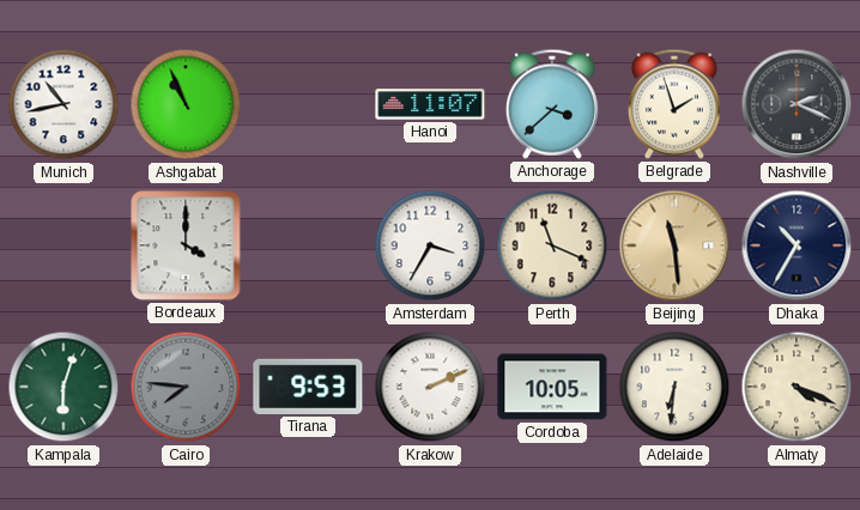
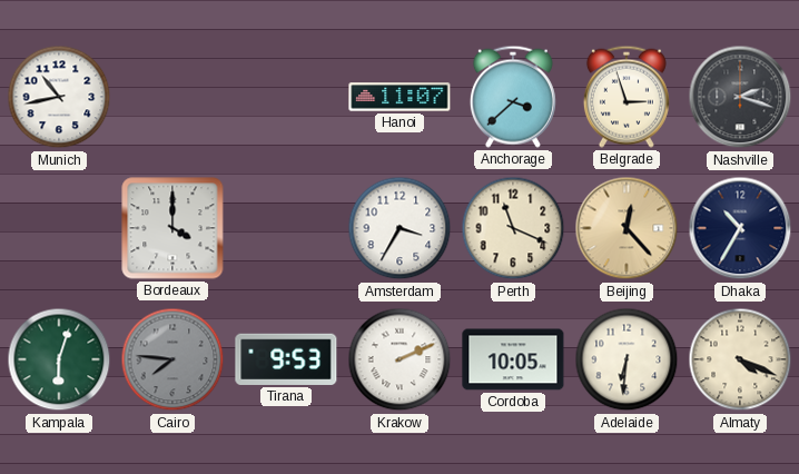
Ashgabat: 10:56 -> none (186, 104)
Belgrade: 1:57 -> 2:57 (627, 97)
Nashville: 2:19 -> 2:18 (740, 97)
Beijing: 11:29 -> 12:23 (627, 228)
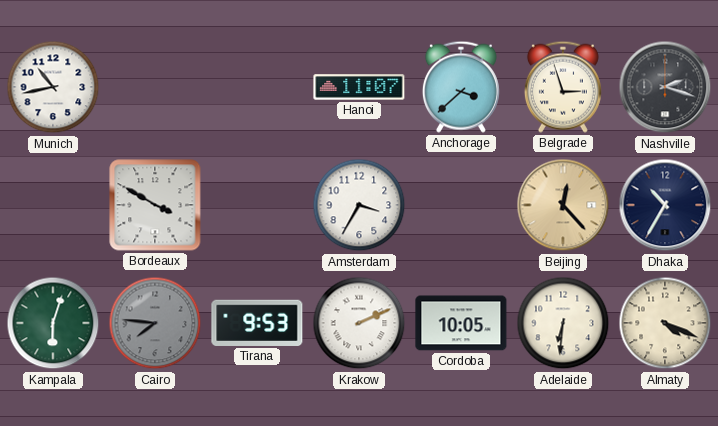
Bordeaux: 4:00 -> 3:50 (155, 205)
Perth: 11:19 -> none (513, 228)
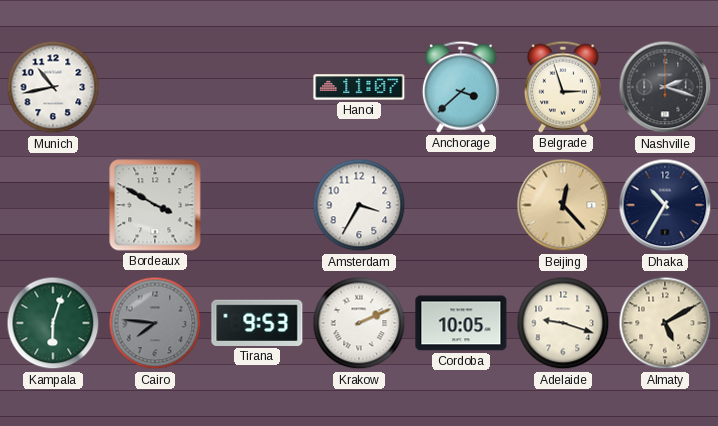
Adelaide: 6:31 -> 9:18 (563, 323)
Almaty: 4:19 -> 5:10 (665, 323)
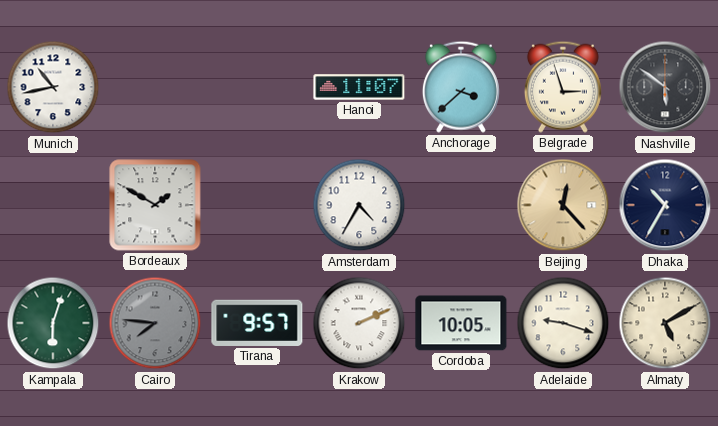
Nashville: 2:18 -> 5:51 (665, 87)
Bordeaux: 3:50 -> 1:50 (155, 205)
Amsterdam: 3:35 -> 4:35 (359, 205)
Tirana: 9:53 -> 9:57 (257, 323)
